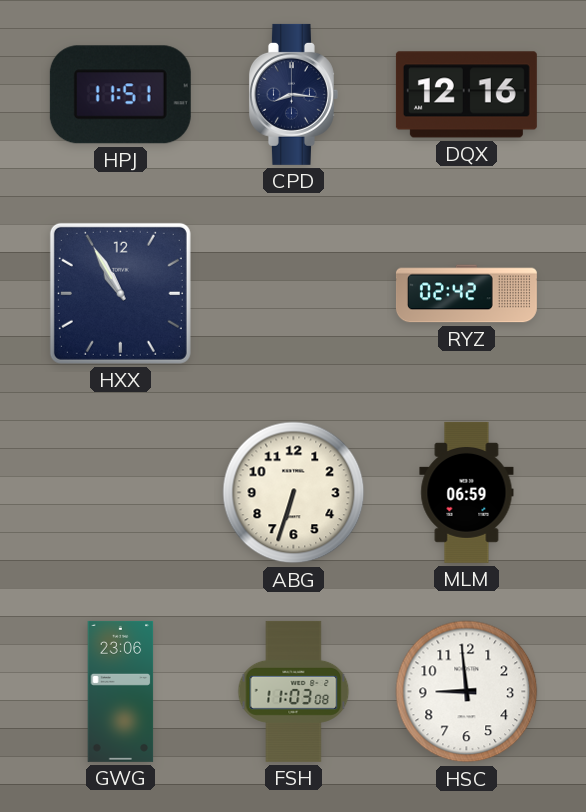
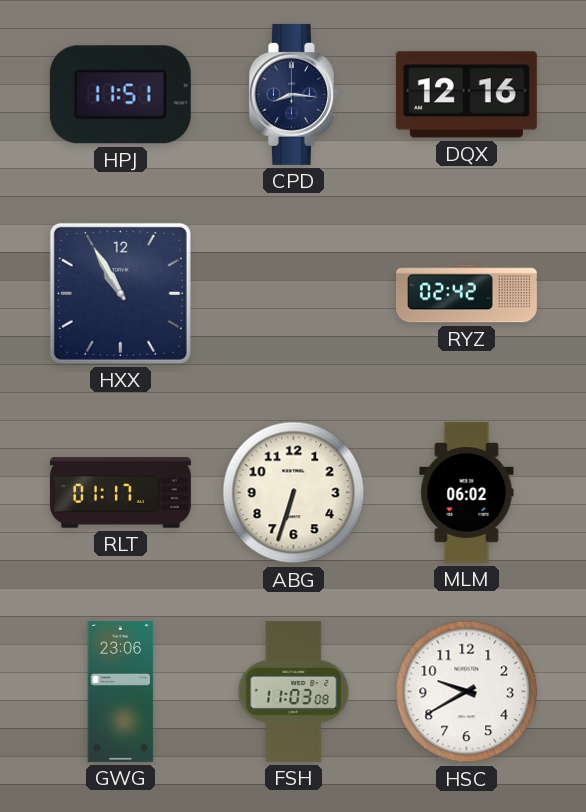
RLT: none -> 01:17 (120, 493)
MLM: 06:59 -> 06:02 (467, 492)
HSC: 8:59 -> 9:40 (467, 692)
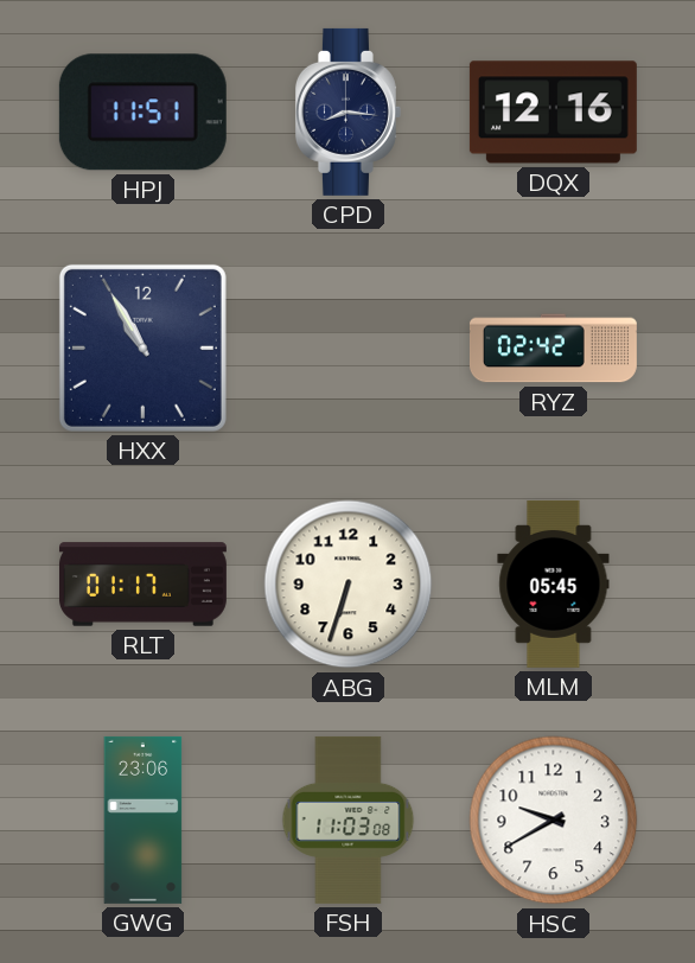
MLM: 06:02 -> 05:45 (554, 583)
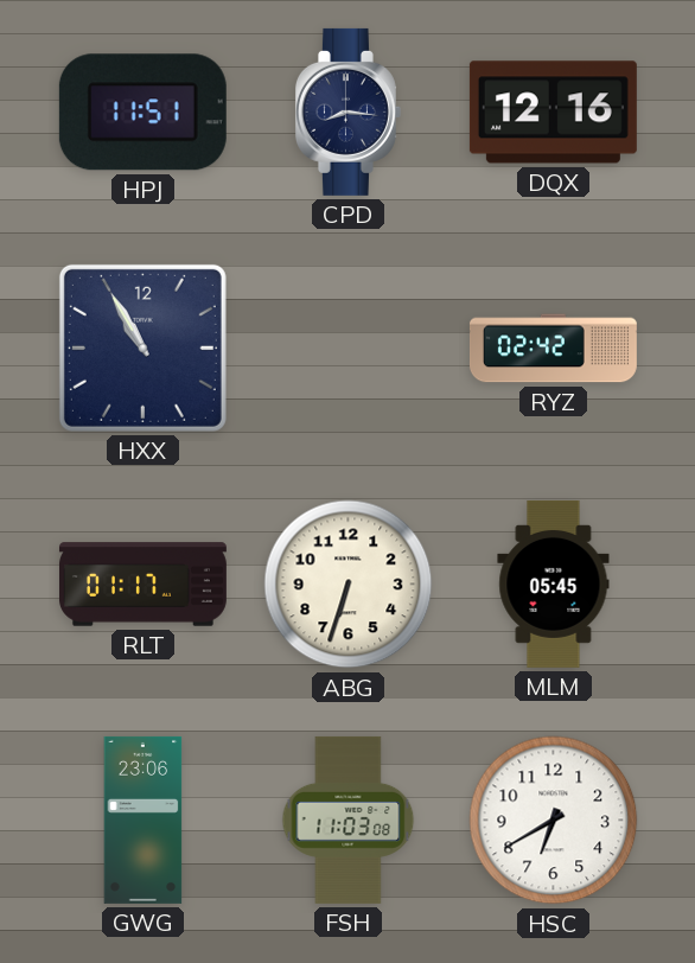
HSC: 9:40 -> 6:40 (554, 821)
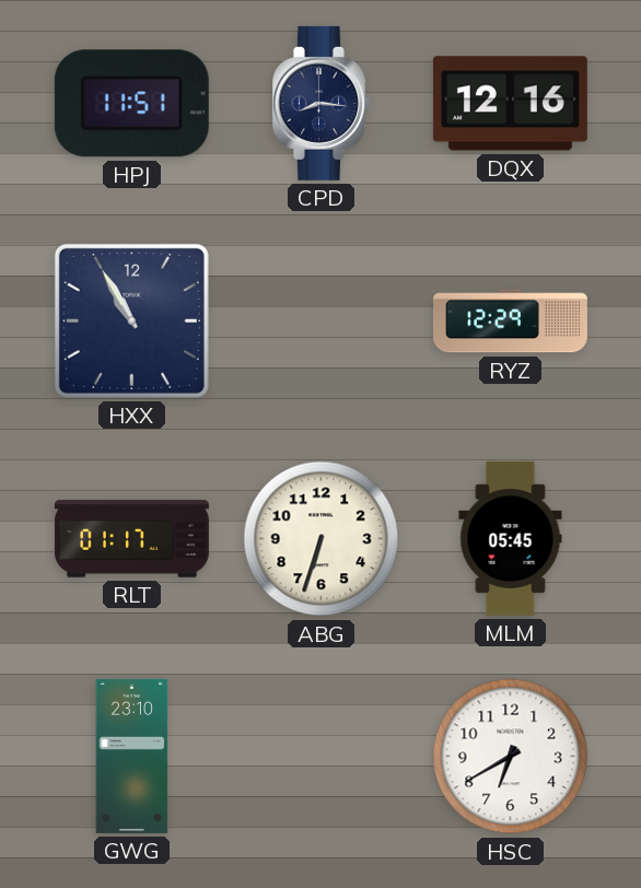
RYZ: 02:42 -> 12:29 (510, 322)
GWG: 23:06 -> 23:10 (132, 756)
FSH: 11:03 -> none (349, 819)
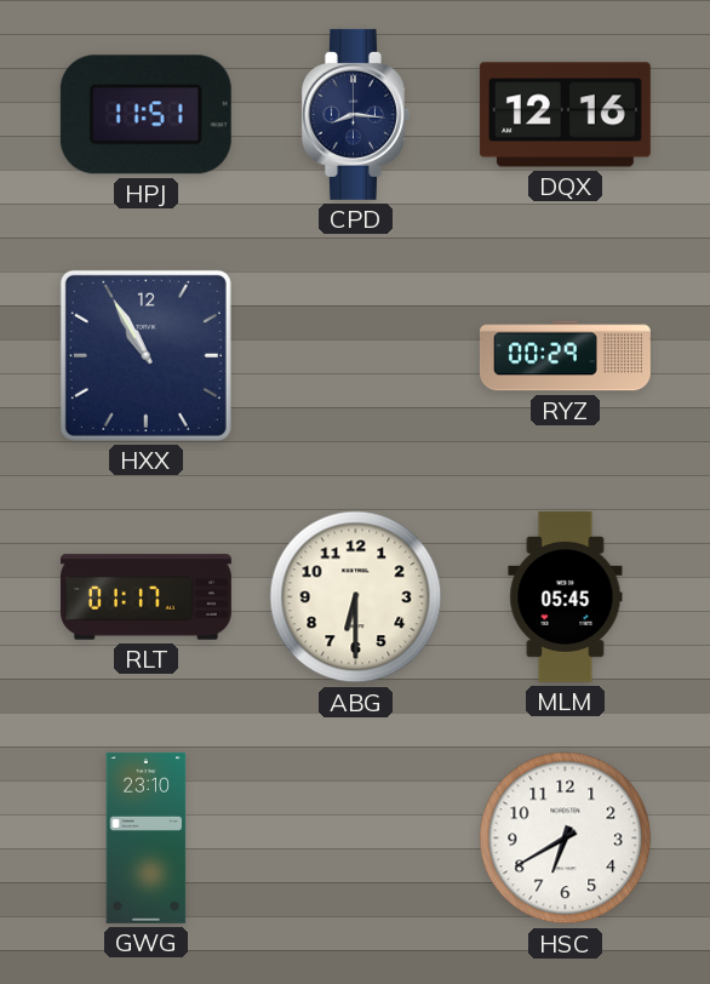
RYZ: 12:29 -> 00:29 (565, 356)
ABG: 6:33 -> 6:30 (356, 597)
